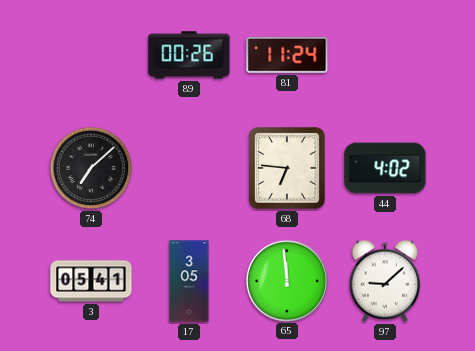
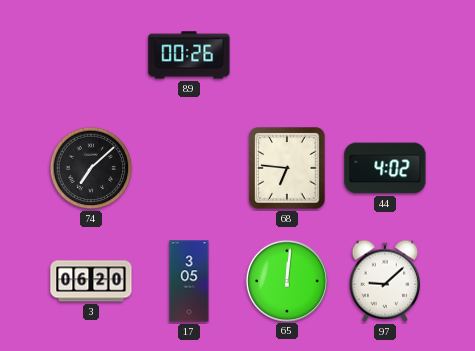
81: 11:24 -> none (287, 55)
3: 05:41 -> 06:20 (91, 281)
65: 11:59 -> 12:01 (286, 280)
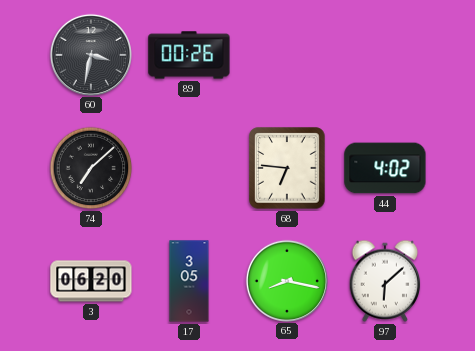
60: none -> 3:32 (90, 54)
65: 12:01 -> 8:17 (286, 280)
97: 9:08 -> 6:08 (385, 281)
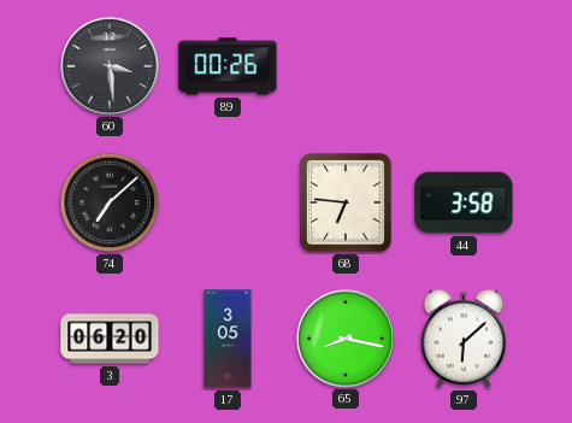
60: 3:32 -> 3:29 (108, 65)
44: 4:02 -> 3:58 (464, 202)
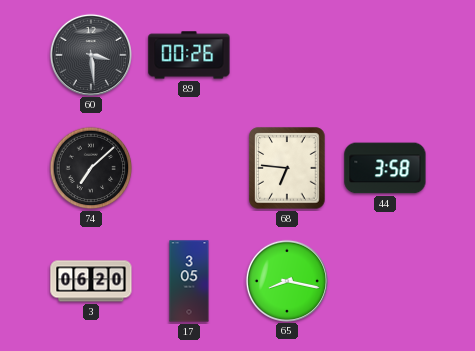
97: 6:08 -> none (464, 339)
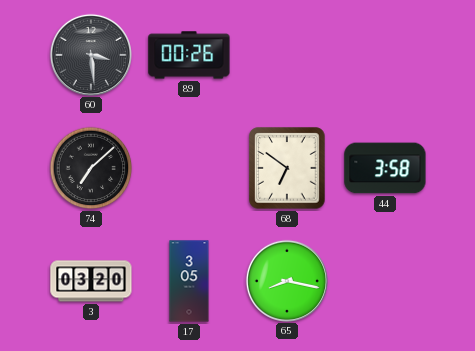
68: 6:46 -> 6:51 (287, 168)
3: 06:20 -> 03:20 (91, 281)
